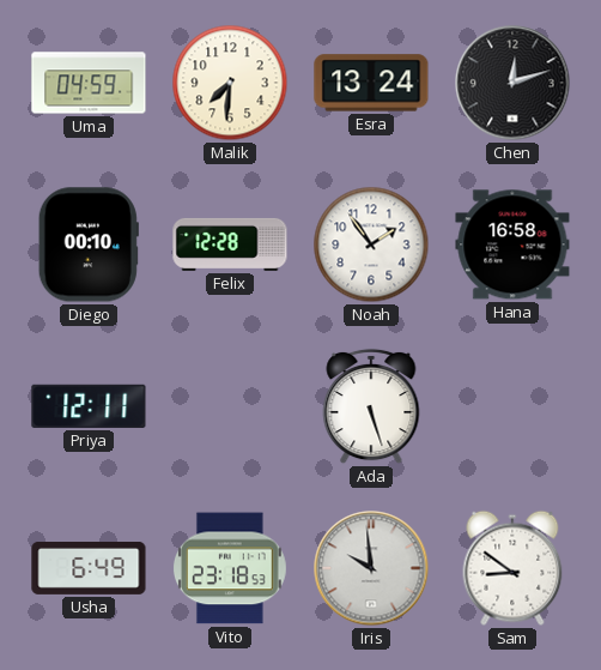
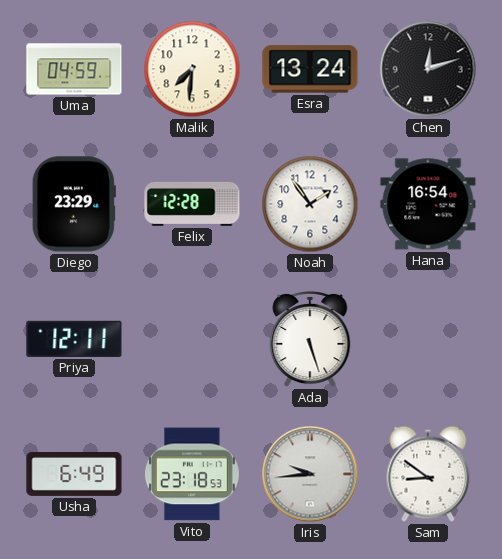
Diego: 00:10 -> 23:29 (74, 204)
Hana: 16:58 -> 16:54 (428, 204)
Iris: 9:59 -> 9:44 (310, 474)
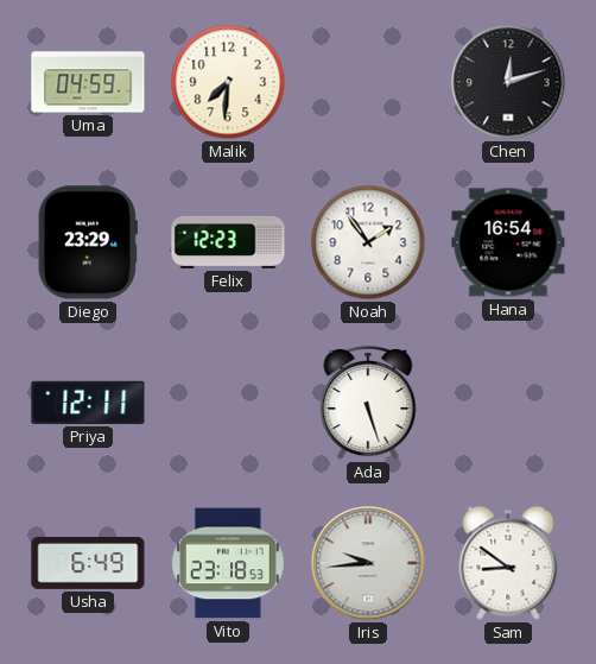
Esra: 13:24 -> none (310, 69)
Felix: 12:28 -> 12:23 (228, 242)
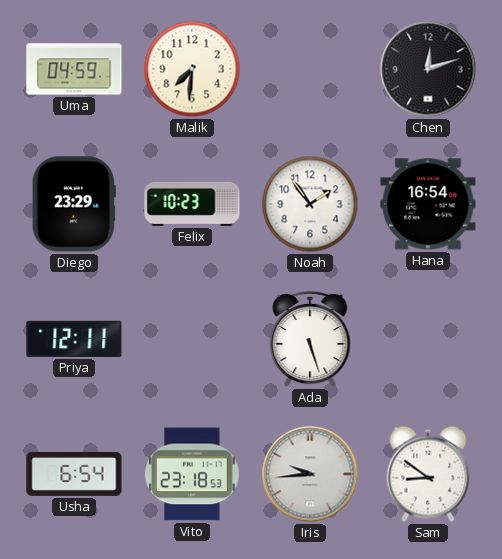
Felix: 12:23 -> 10:23 (192, 204)
Usha: 6:49 -> 6:54 (74, 474)
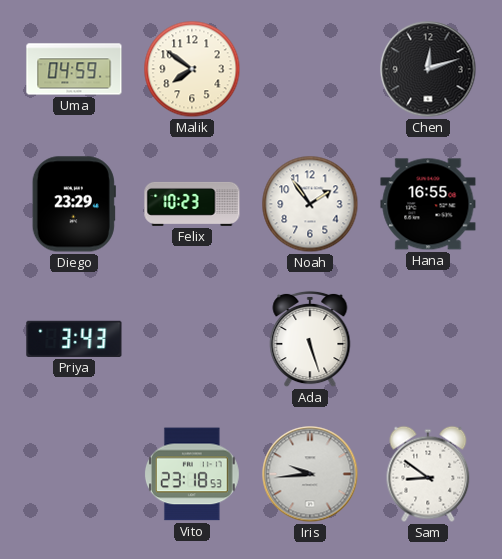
Malik: 7:31 -> 7:51 (192, 69)
Hana: 16:54 -> 16:55 (428, 204)
Priya: 12:11 -> 3:43 (74, 339)
Usha: 6:54 -> none (74, 474)
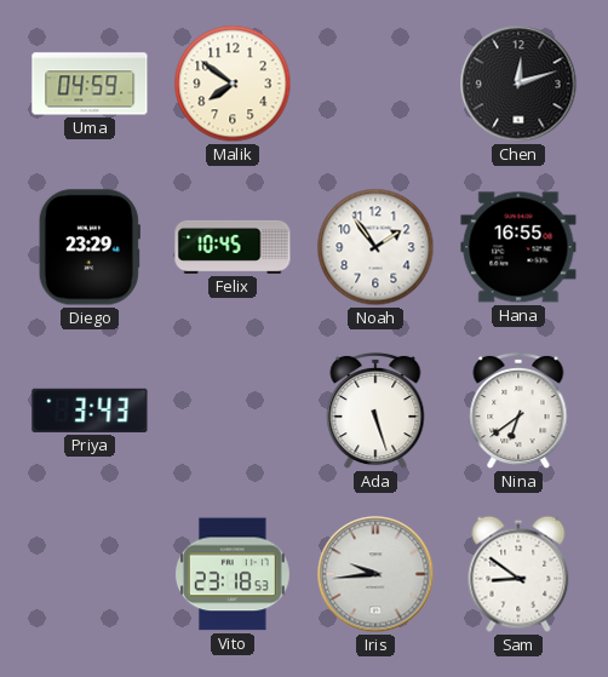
Felix: 10:23 -> 10:45 (233, 247)
Nina: none -> 6:39 (518, 411)
